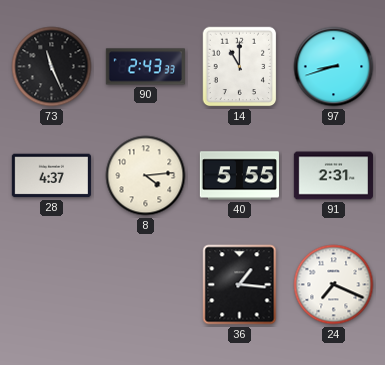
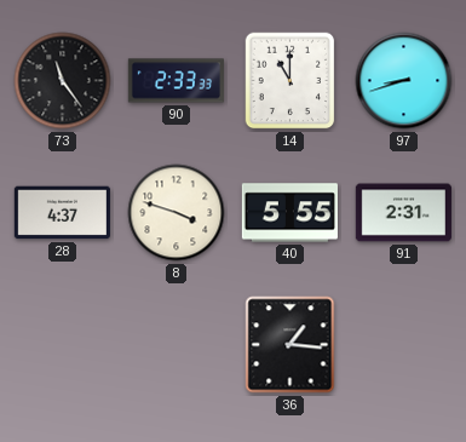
73: 11:26 -> 11:24 (63, 81)
90: 2:43 -> 2:33 (176, 81)
8: 4:14 -> 3:48 (177, 213)
24: 7:19 -> none (334, 285)
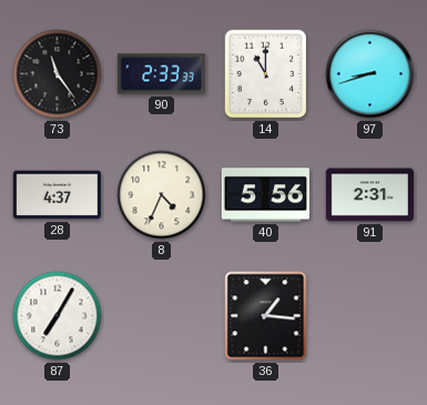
8: 3:48 -> 4:34 (162, 195)
40: 5:55 -> 5:56 (265, 195)
87: none -> 7:05 (58, 316)
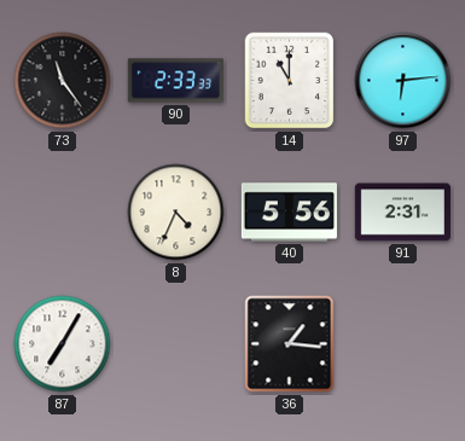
97: 8:42 -> 6:14 (403, 81)
28: 4:37 -> none (57, 195)
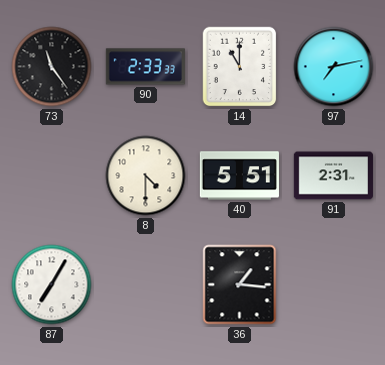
97: 6:14 -> 7:13 (334, 67)
8: 4:34 -> 4:30 (146, 176)
40: 5:56 -> 5:51 (239, 176)
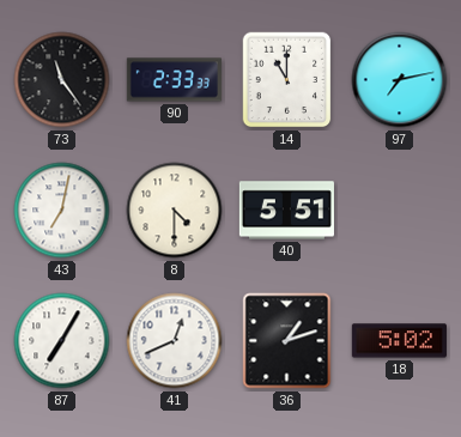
43: none -> 7:02 (62, 211)
91: 2:31 -> none (333, 176)
41: none -> 12:41 (175, 341)
36: 1:16 -> 1:12 (287, 341)
18: none -> 5:02 (399, 341)
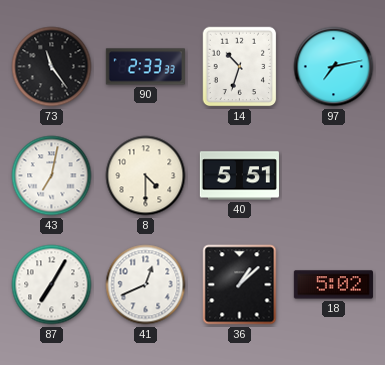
14: 11:00 -> 10:33 (240, 67)
36: 1:12 -> 1:08 (240, 285)
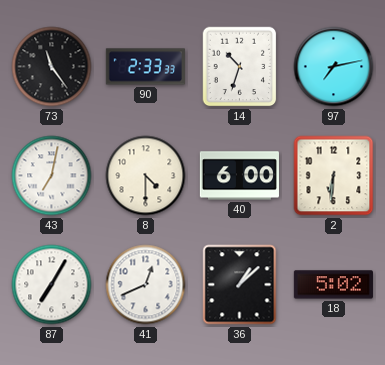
40: 5:51 -> 6:00 (239, 176)
2: none -> 6:31 (334, 176)
